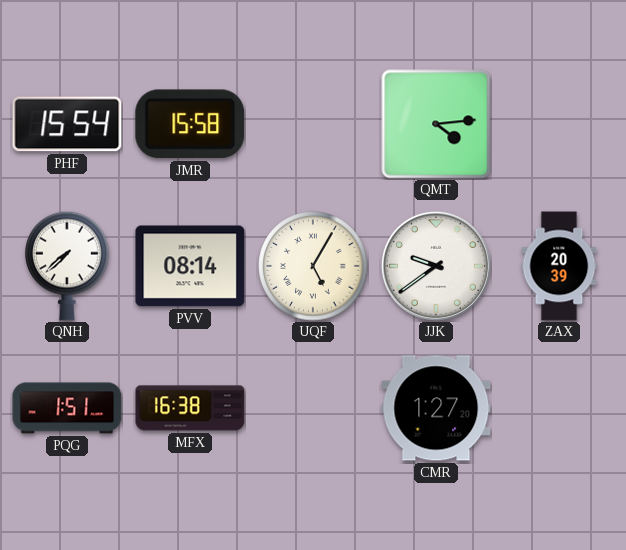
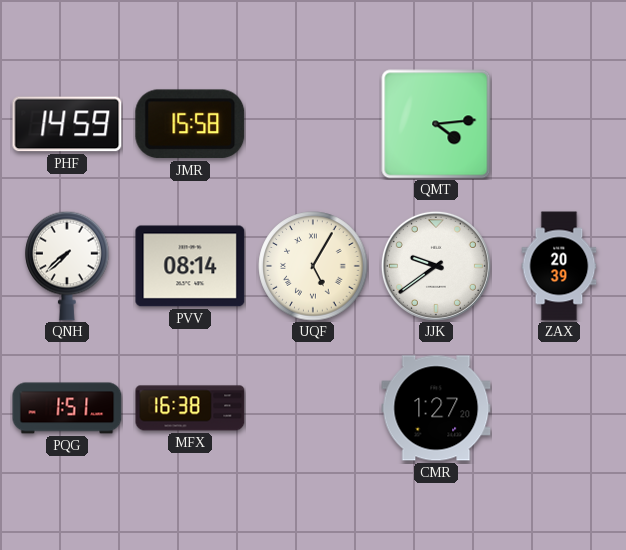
PHF: 15:54 -> 14:59 (67, 124)
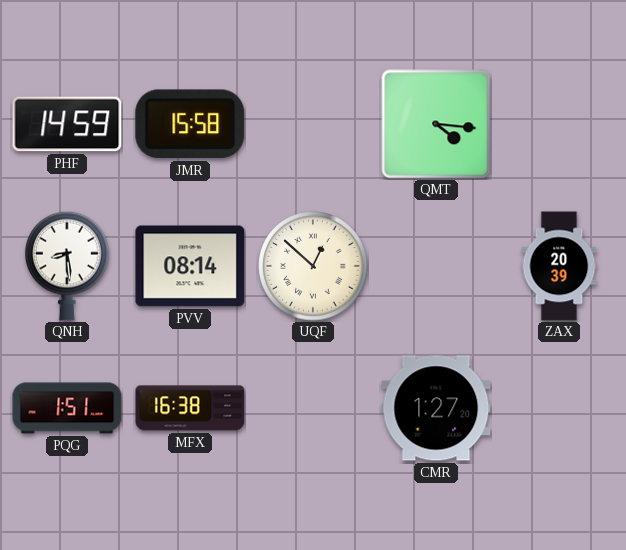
QMT: 4:14 -> 4:16 (436, 124)
QNH: 7:38 -> 8:29 (67, 266)
UQF: 5:05 -> 12:52 (313, 266)
JJK: 9:39 -> none (436, 266)
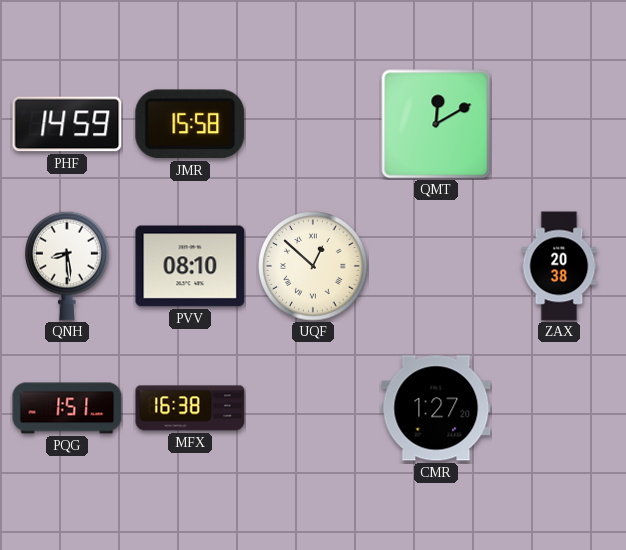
QMT: 4:16 -> 12:10 (436, 124)
PVV: 08:14 -> 08:10 (190, 266)
ZAX: 20:39 -> 20:38 (559, 266)
